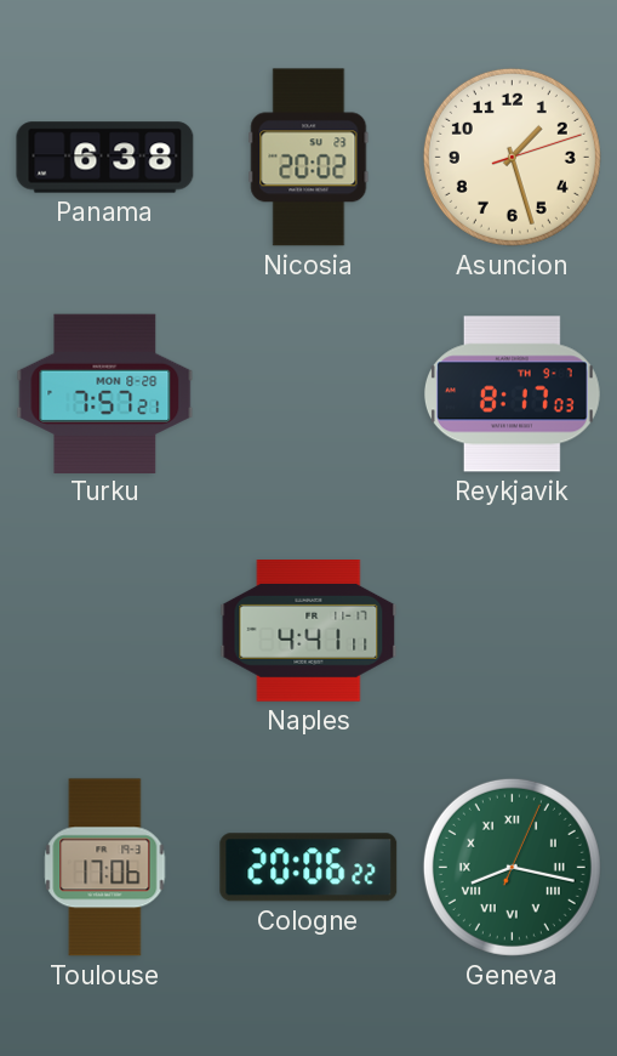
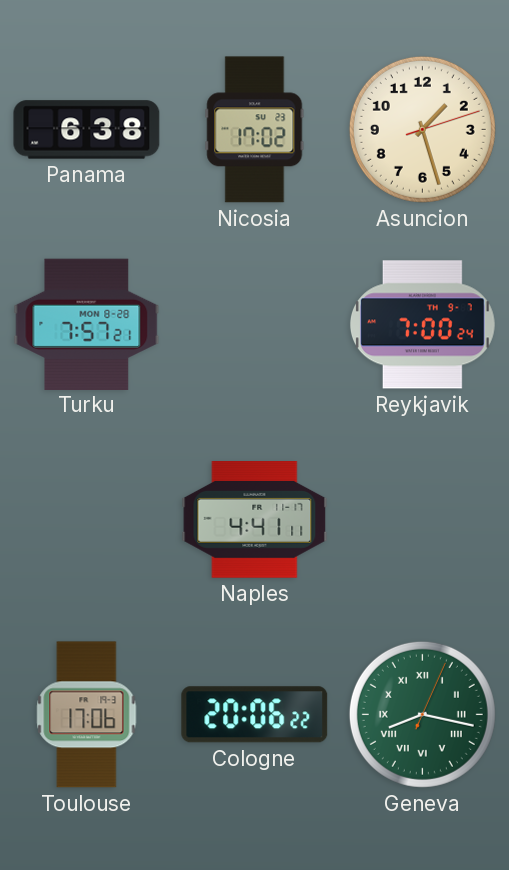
Nicosia: 20:02 -> 17:02 (255, 130)
Reykjavik: 8:17 -> 7:00 (422, 325)
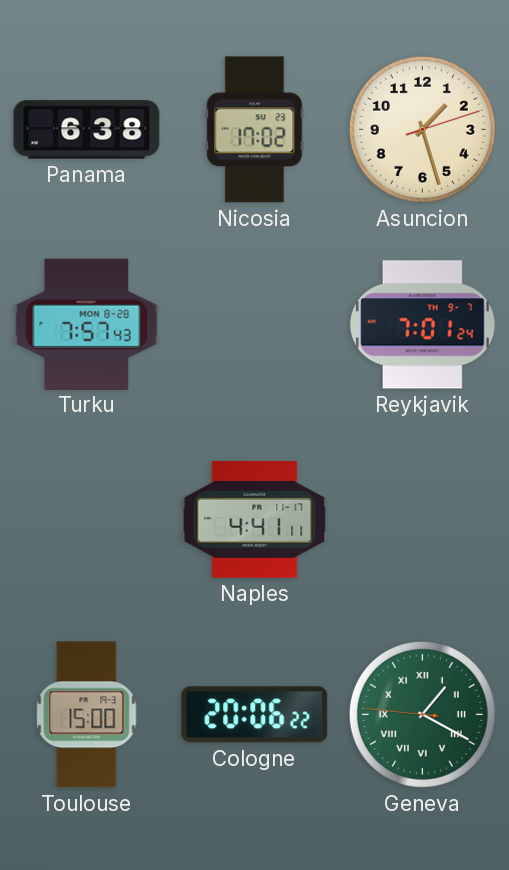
Turku: 7:57:21 -> 7:57:43 (87, 324)
Reykjavik: 7:00 -> 7:01 (422, 325)
Toulouse: 17:06 -> 15:00 (87, 715)
Geneva: 8:17 -> 1:19 (422, 714)
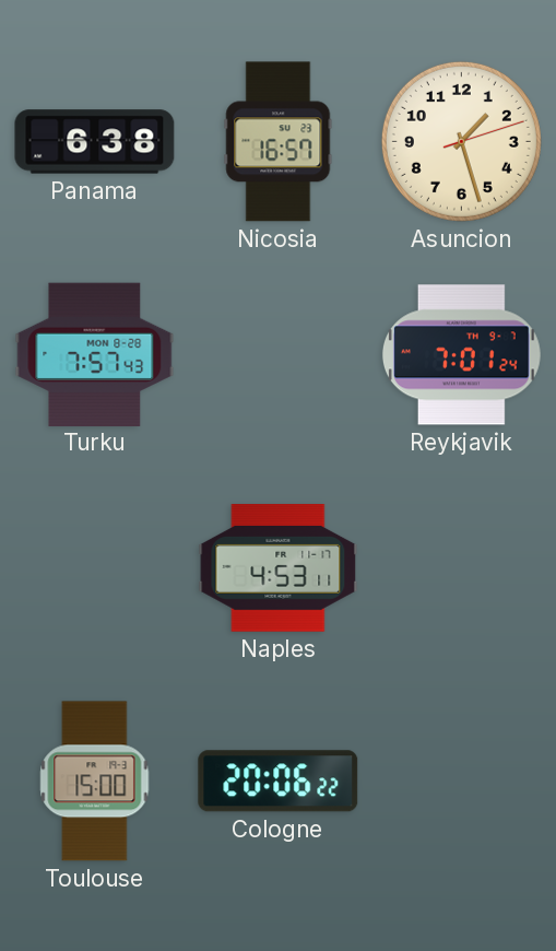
Nicosia: 17:02 -> 16:57 (279, 142)
Naples: 4:41 -> 4:53 (279, 568)
Geneva: 1:19 -> none (422, 714)
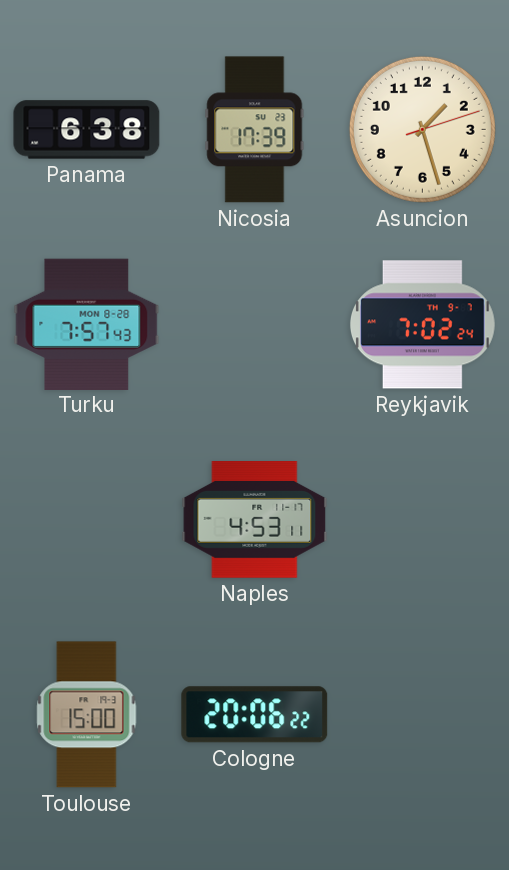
Nicosia: 16:57 -> 17:39 (255, 130)
Reykjavik: 7:01 -> 7:02 (422, 325)
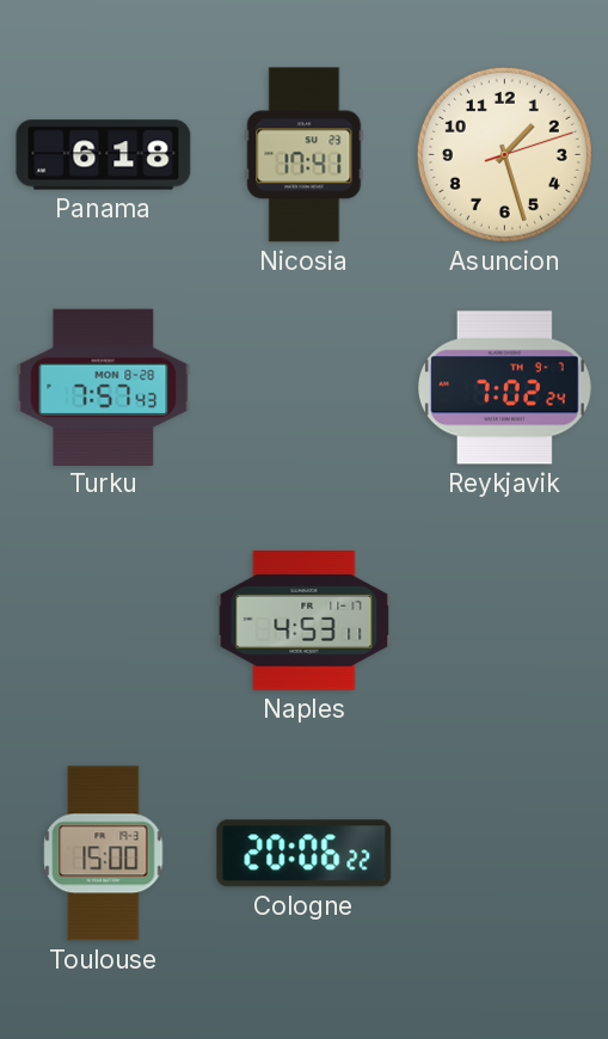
Panama: 6:38 -> 6:18 (104, 155)
Nicosia: 17:39 -> 17:41 (305, 155)
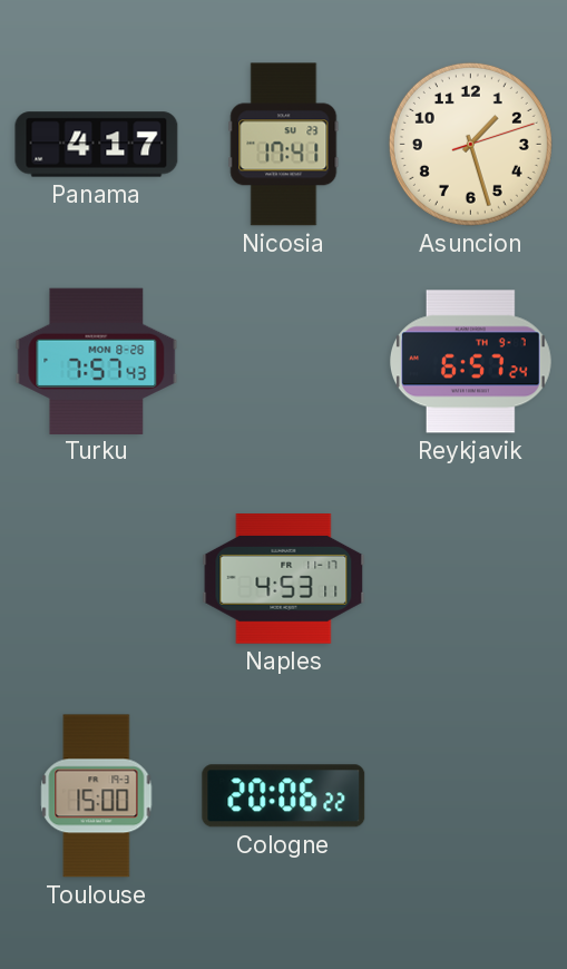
Panama: 6:18 -> 4:17 (97, 145)
Reykjavik: 7:02 -> 6:57 (470, 362)
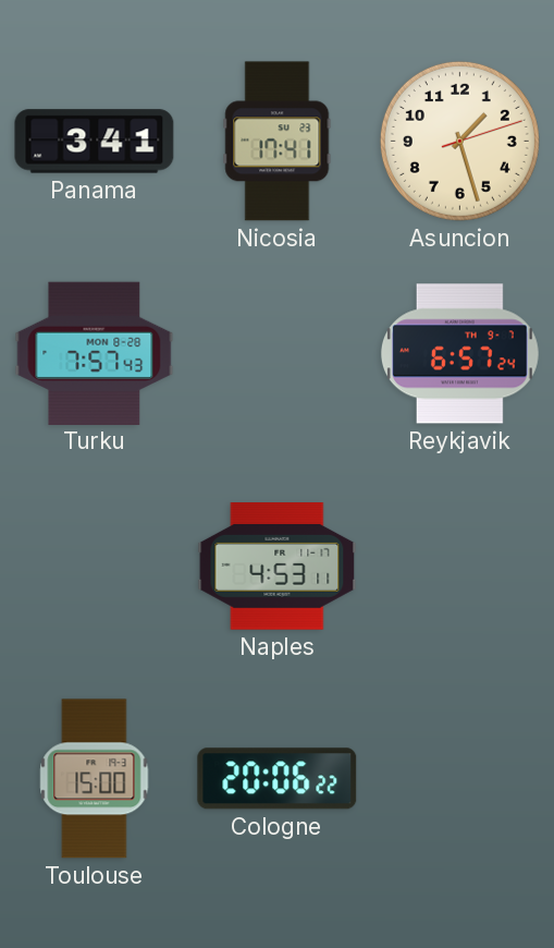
Panama: 4:17 -> 3:41 (95, 142)
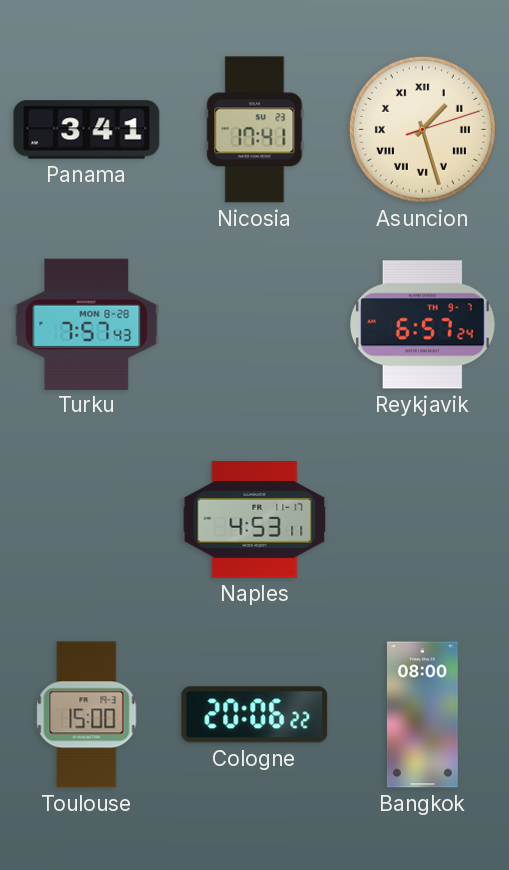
Asuncion numerals: Arabic -> Roman (422, 129)
Bangkok: none -> 08:00 (423, 715)
